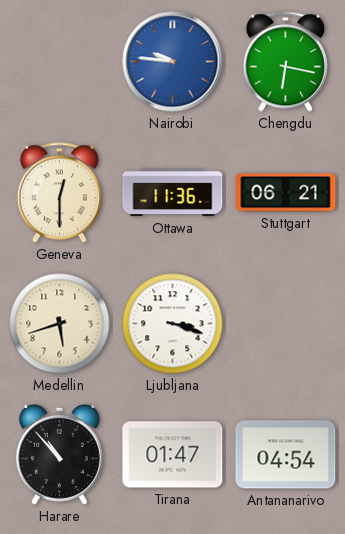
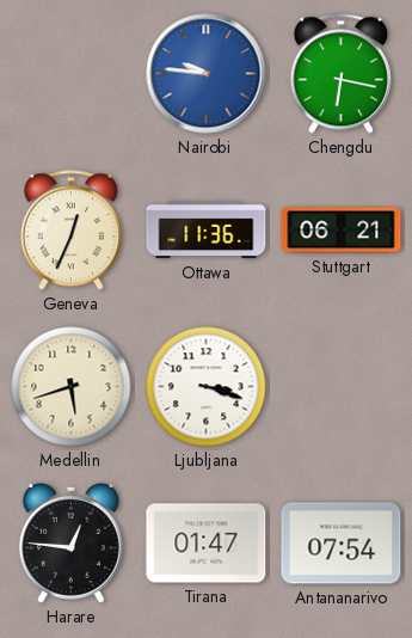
Geneva: 12:30 -> 12:34 (70, 231)
Harare: 10:53 -> 12:46 (70, 544)
Antananarivo: 04:54 -> 07:54 (342, 544)
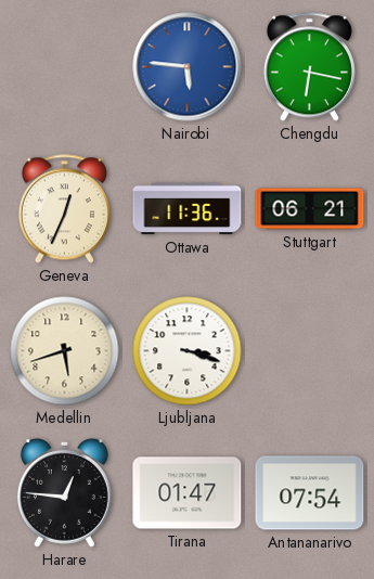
Nairobi: 9:46 -> 5:46 (188, 67)
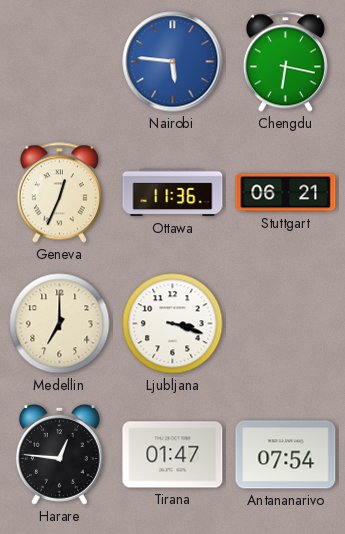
Medellin: 5:42 -> 7:00 (60, 324)
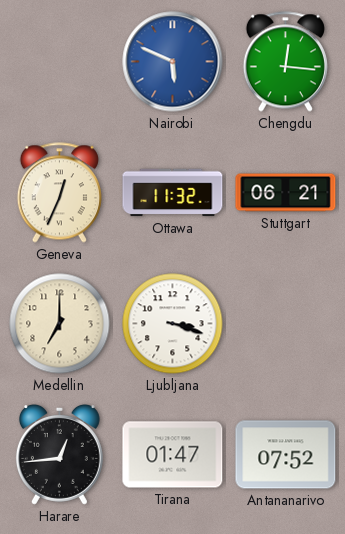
Nairobi: 5:46 -> 5:49 (173, 62)
Chengdu: 6:17 -> 12:16 (285, 62)
Ottawa: 11:36 -> 11:32 (173, 193)
Harare: 12:46 -> 12:44 (59, 455)
Antananarivo: 07:54 -> 07:52 (286, 455)
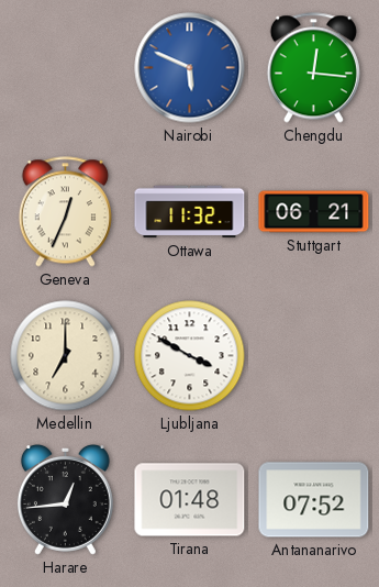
Ljubljana: 3:18 -> 3:50 (190, 356)
Tirana: 01:47 -> 01:48 (190, 500)
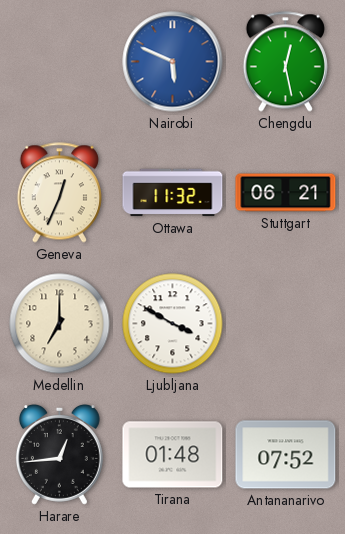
Chengdu: 12:16 -> 12:28 (285, 62)
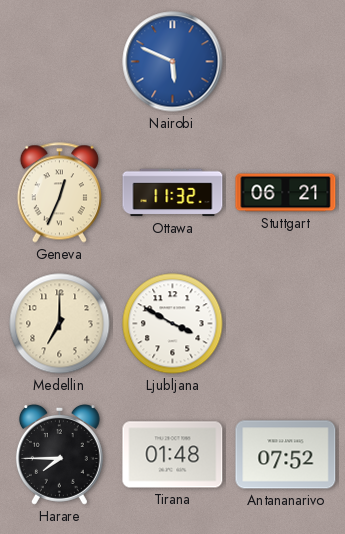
Chengdu: 12:28 -> none (285, 62)
Harare: 12:44 -> 7:45 (59, 455)
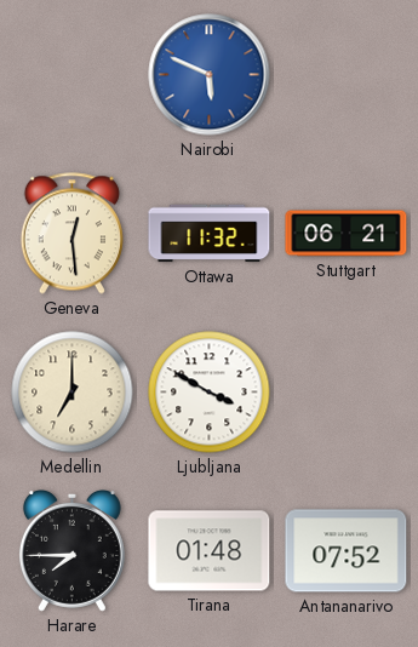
Geneva: 12:34 -> 12:29 (71, 234)
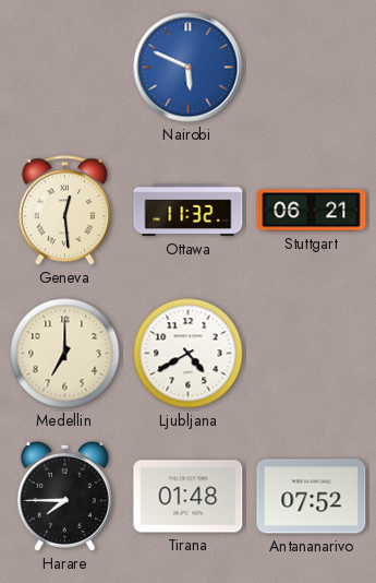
Ljubljana: 3:50 -> 4:40 (189, 354)
